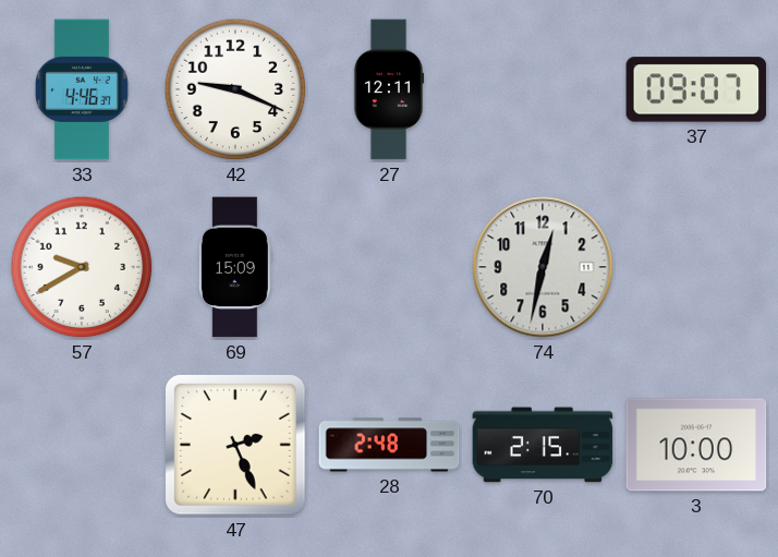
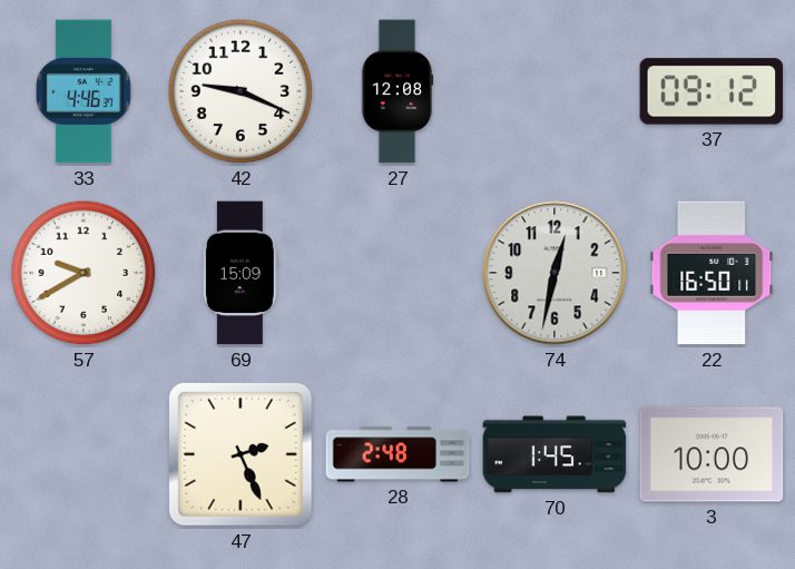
27: 12:11 -> 12:08 (397, 91)
37: 09:07 -> 09:12 (711, 91)
22: none -> 16:50 (711, 273)
70: 2:15 -> 1:45 (554, 454)
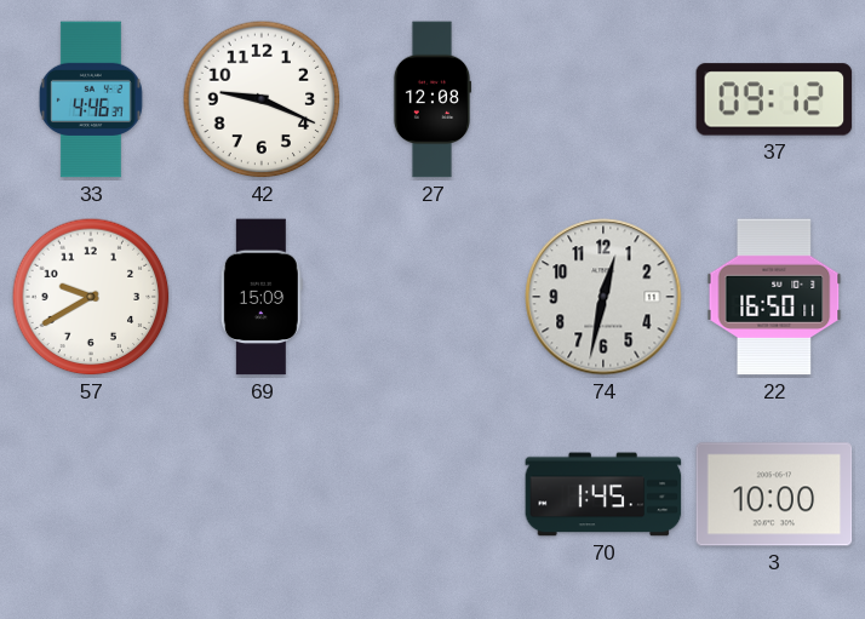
47: 2:26 -> none (242, 455)
28: 2:48 -> none (397, 454)
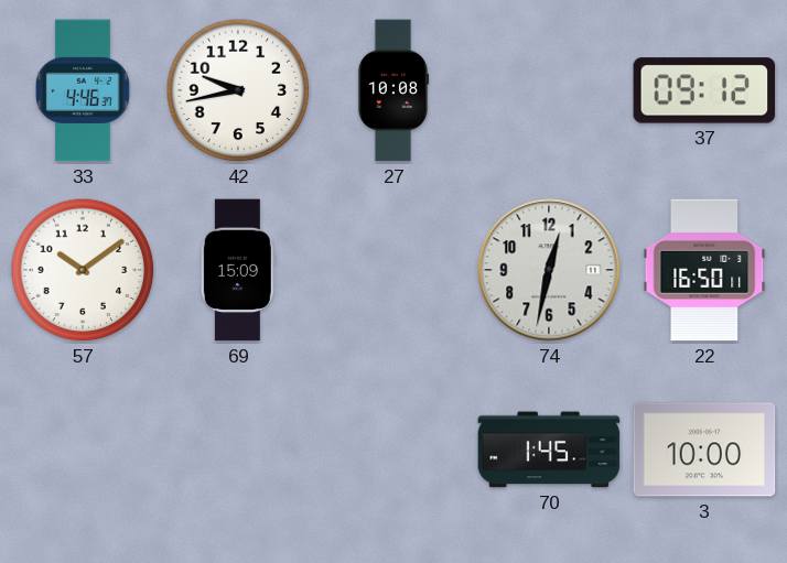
42: 9:19 -> 9:43 (238, 90)
27: 12:08 -> 10:08 (394, 90)
57: 9:40 -> 10:09 (83, 270)
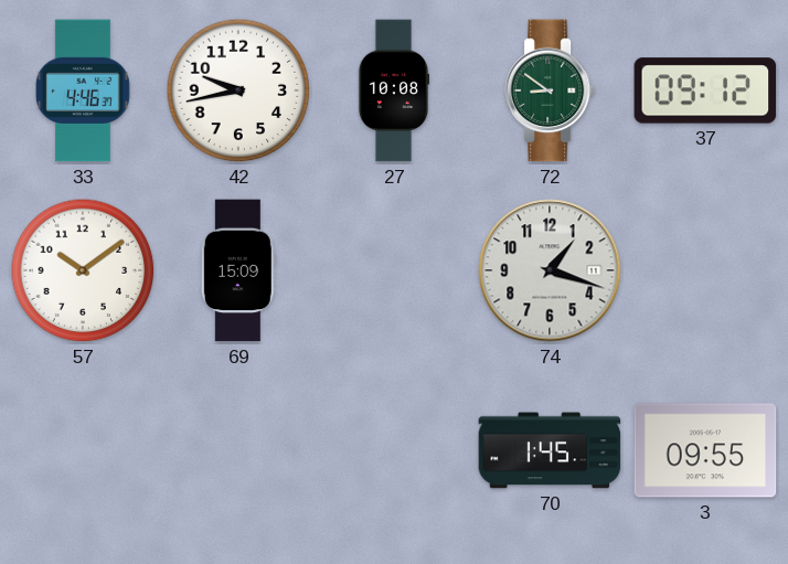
72: none -> 8:51 (550, 91)
74: 12:32 -> 1:18 (550, 270)
22: 16:50 -> none (704, 270)
3: 10:00 -> 09:55 (705, 450)
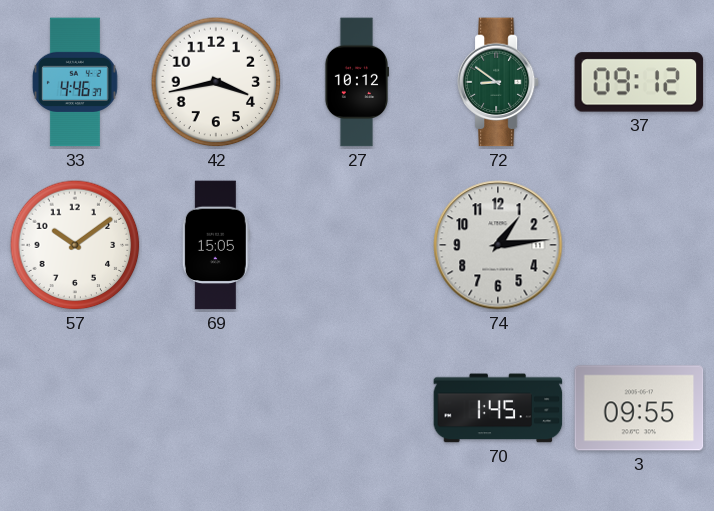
42: 9:43 -> 3:43 (216, 82)
27: 10:08 -> 10:12 (357, 82)
69: 15:09 -> 15:05 (216, 245)
74: 1:18 -> 1:14 (498, 245)
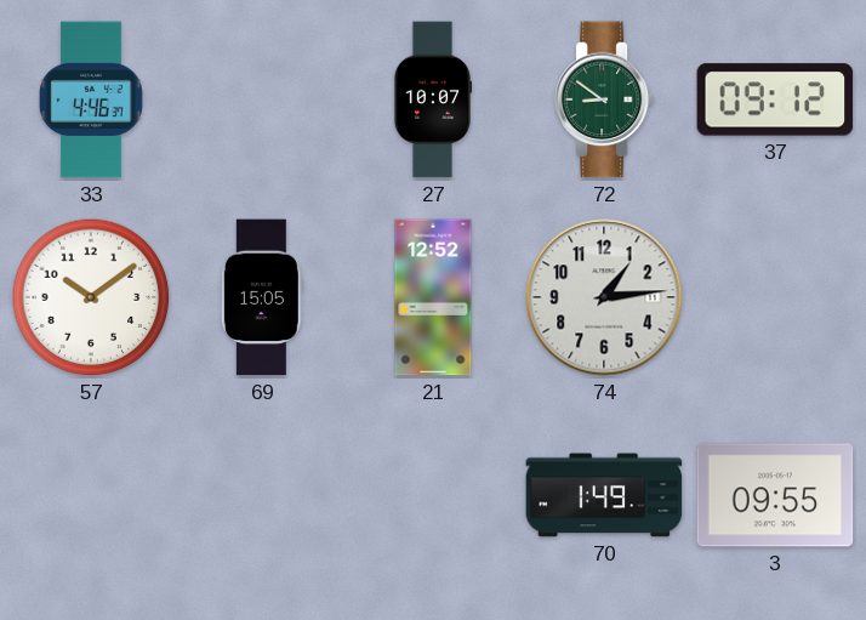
42: 3:43 -> none (216, 82)
27: 10:12 -> 10:07 (433, 99)
21: none -> 12:52 (433, 297)
70: 1:45 -> 1:49 (604, 495)
